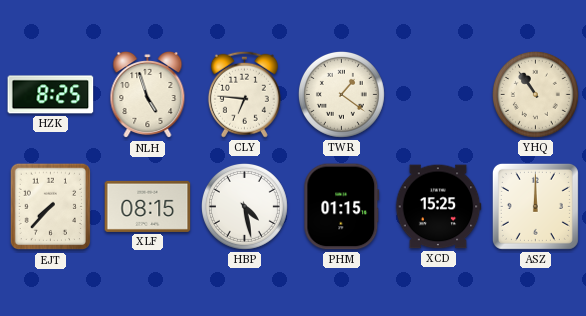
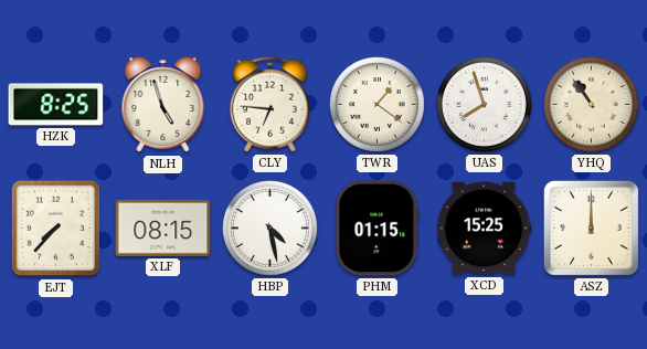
UAS: none -> 7:57 (484, 104)
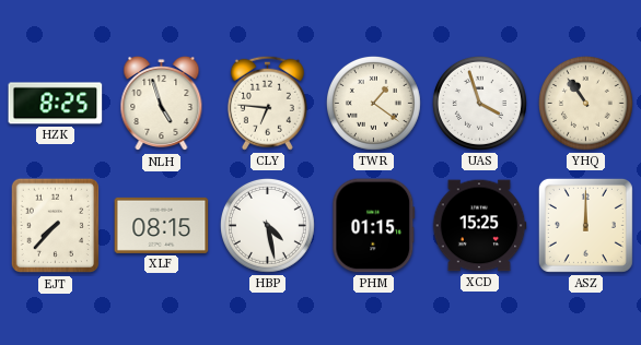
UAS: 7:57 -> 3:57 (479, 103)
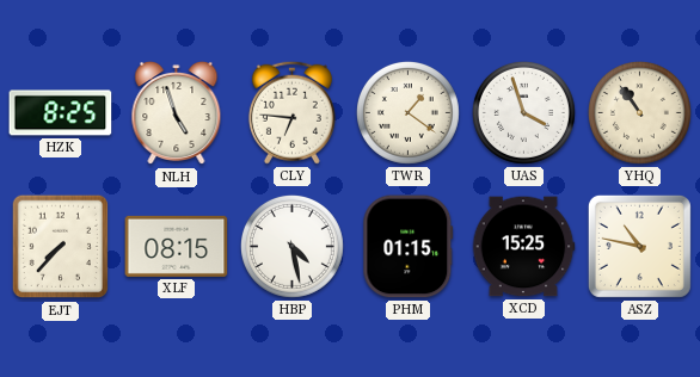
ASZ: 12:00 -> 10:47 (639, 246)
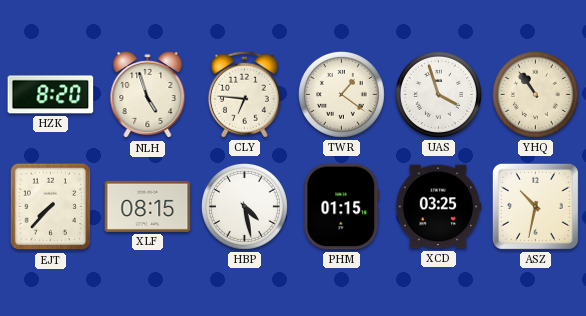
HZK: 8:25 -> 8:20 (51, 95)
XCD: 15:25 -> 03:25 (438, 207)
ASZ: 10:47 -> 10:32 (535, 206)
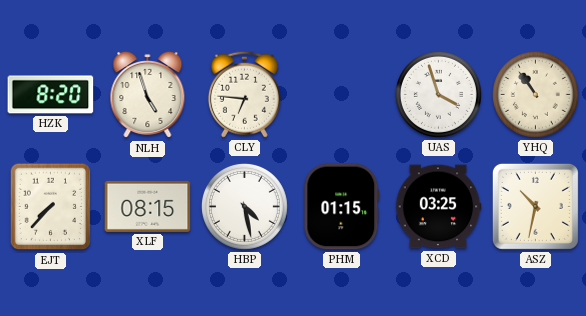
TWR: 1:21 -> none (341, 94)
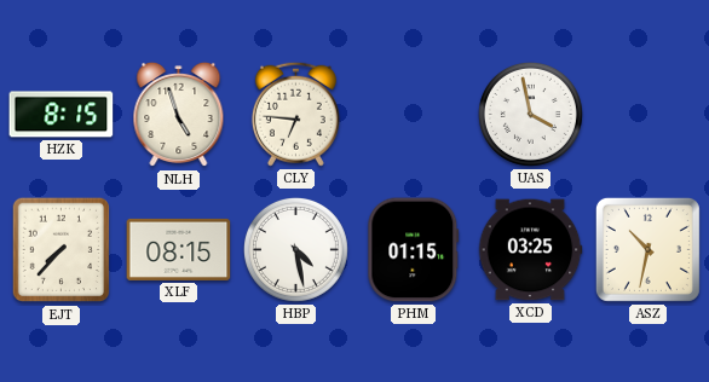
HZK: 8:20 -> 8:15 (62, 115)
UAS: 3:57 -> 3:58 (530, 114)
YHQ: 10:54 -> none (535, 94)
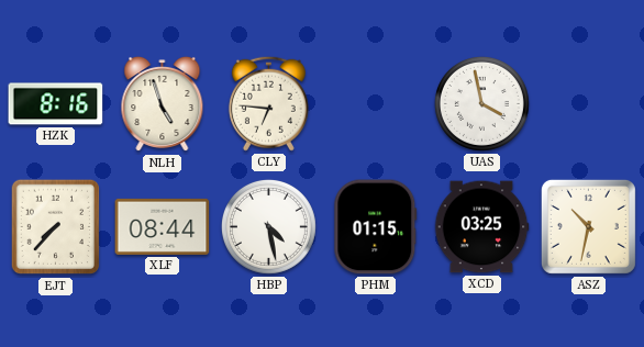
HZK: 8:15 -> 8:16 (56, 104)
XLF: 08:15 -> 08:44 (163, 226)
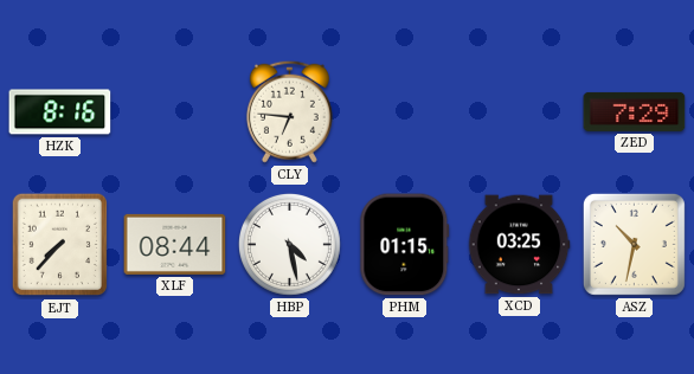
NLH: 4:57 -> none (163, 104)
UAS: 3:58 -> none (481, 103)
ZED: none -> 7:29 (635, 111)
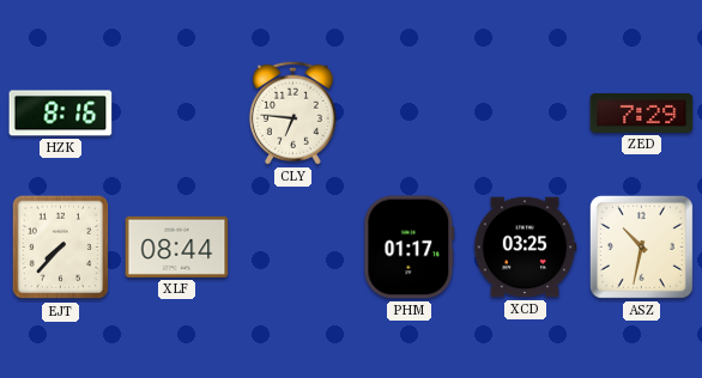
HBP: 4:28 -> none (289, 244)
PHM: 01:15 -> 01:17 (410, 248)
